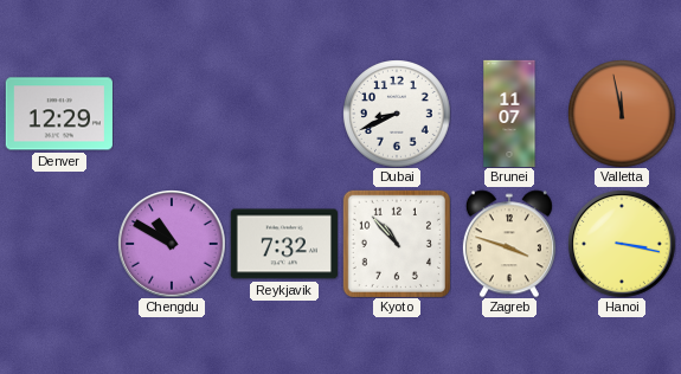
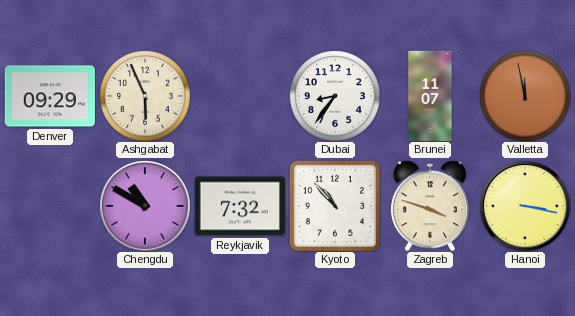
Denver: 12:29 -> 09:29 (50, 96)
Ashgabat: none -> 5:56 (145, 96)
Dubai: 8:41 -> 8:36 (335, 96)
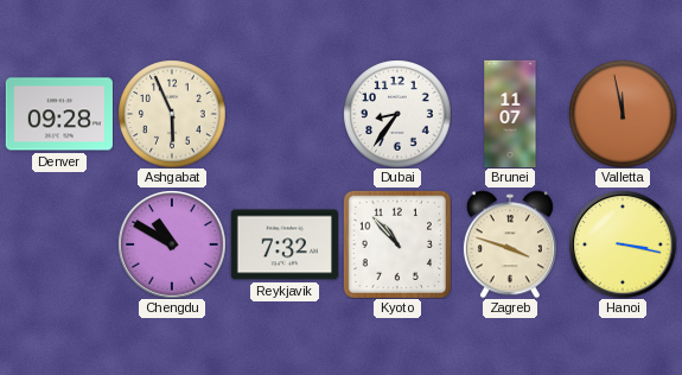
Denver: 09:29 -> 09:28 (59, 114)
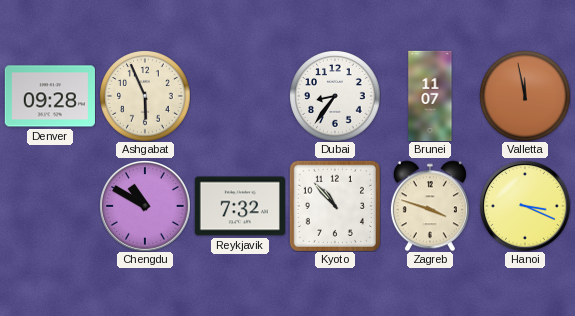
Hanoi: 3:17 -> 3:19 (525, 206)
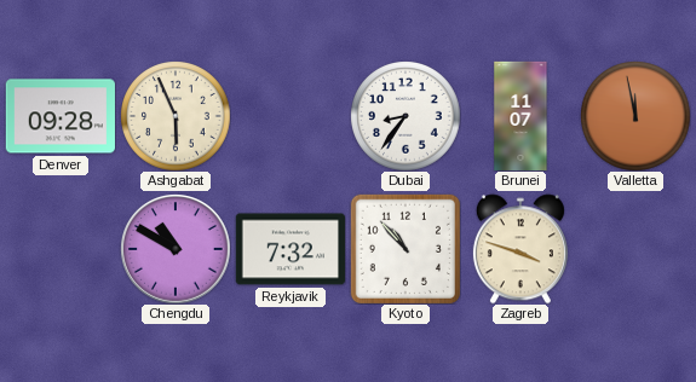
Hanoi: 3:19 -> none (525, 206)
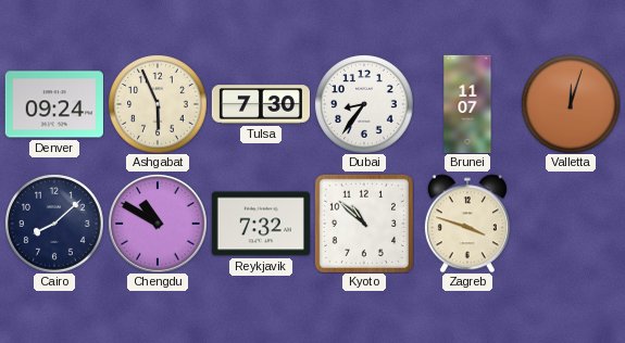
Denver: 09:28 -> 09:24 (54, 104)
Tulsa: none -> 7:30 (260, 104)
Valletta: 11:58 -> 12:03 (571, 104)
Cairo: none -> 8:08 (54, 224)
Kyoto: 10:53 -> 10:52 (364, 224)
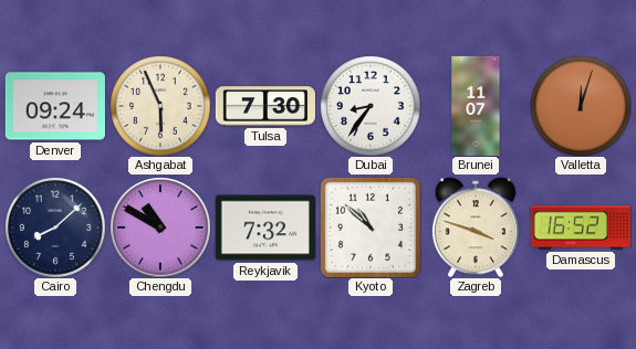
Damascus: none -> 16:52 (580, 228)
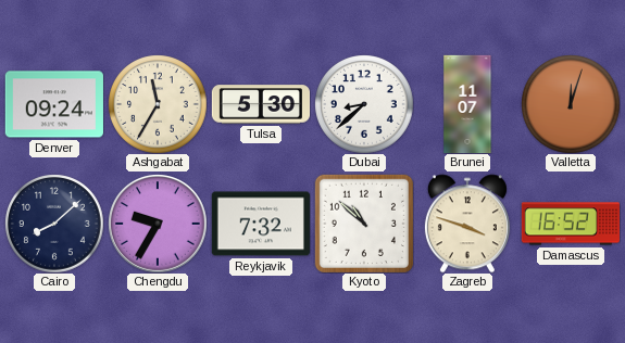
Ashgabat: 5:56 -> 11:35 (158, 104)
Tulsa: 7:30 -> 5:30 (260, 104)
Dubai: 8:36 -> 8:38 (364, 104)
Chengdu: 10:50 -> 9:35 (158, 224)
